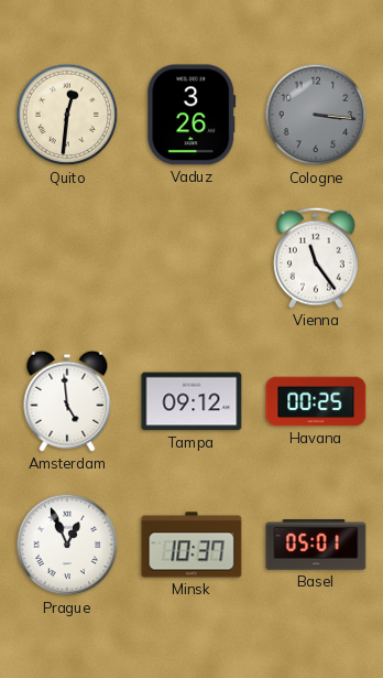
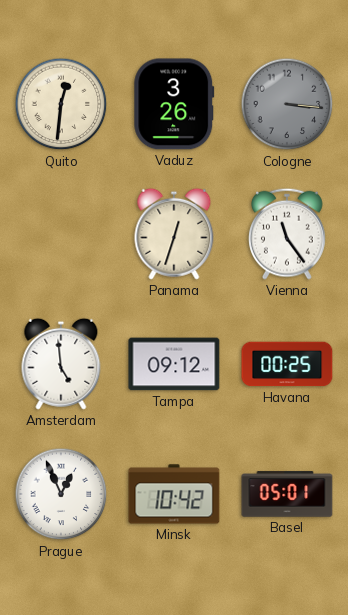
Panama: none -> 12:33 (174, 234)
Minsk: 10:37 -> 10:42 (174, 494)
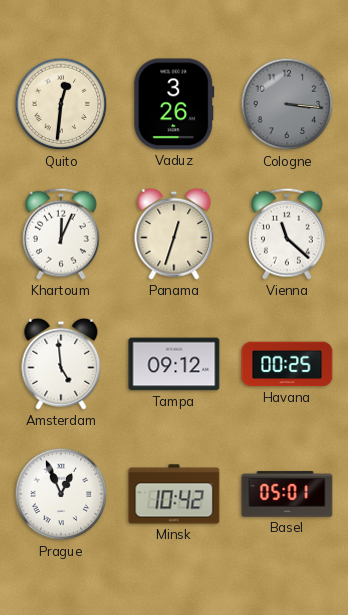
Khartoum: none -> 12:04 (62, 234)
Vienna: 11:24 -> 11:22 (288, 234)
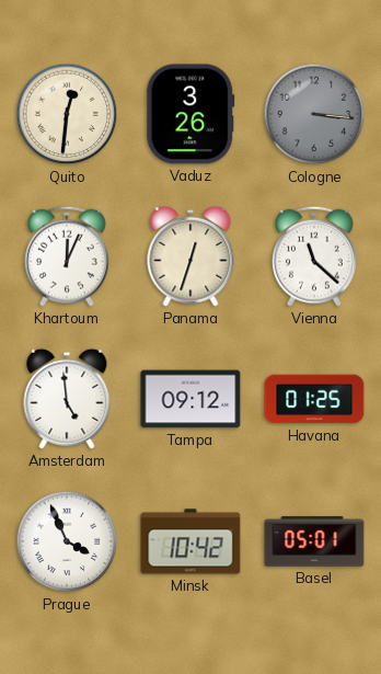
Havana: 00:25 -> 01:25 (314, 399)
Prague: 12:56 -> 3:56 (67, 541)
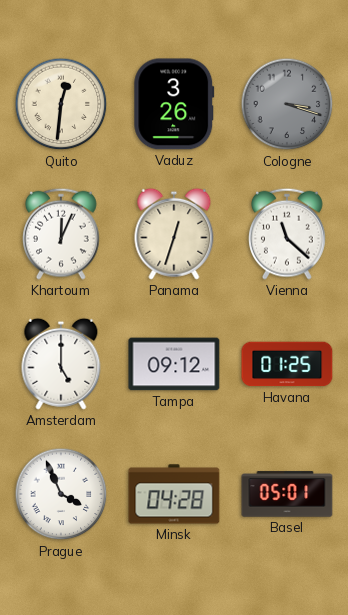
Cologne: 3:16 -> 3:18 (287, 104)
Amsterdam: 4:59 -> 5:00 (61, 364)
Minsk: 10:42 -> 04:28 (174, 494)
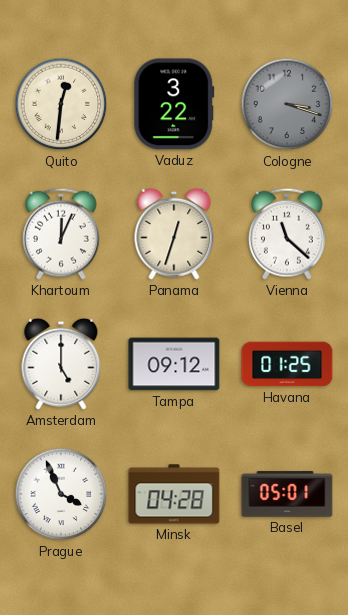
Vaduz: 3:26 -> 3:22 (174, 104)
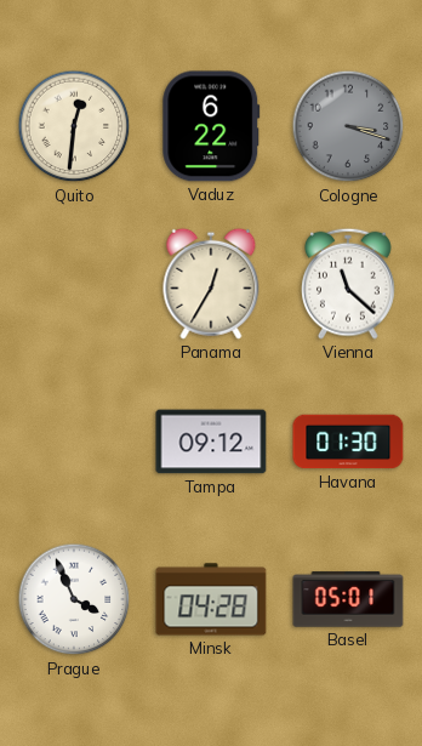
Vaduz: 3:22 -> 6:22 (211, 126)
Khartoum: 12:04 -> none (62, 234)
Panama: 12:33 -> 12:35 (211, 284)
Amsterdam: 5:00 -> none (61, 364)
Havana: 01:25 -> 01:30 (348, 442)
